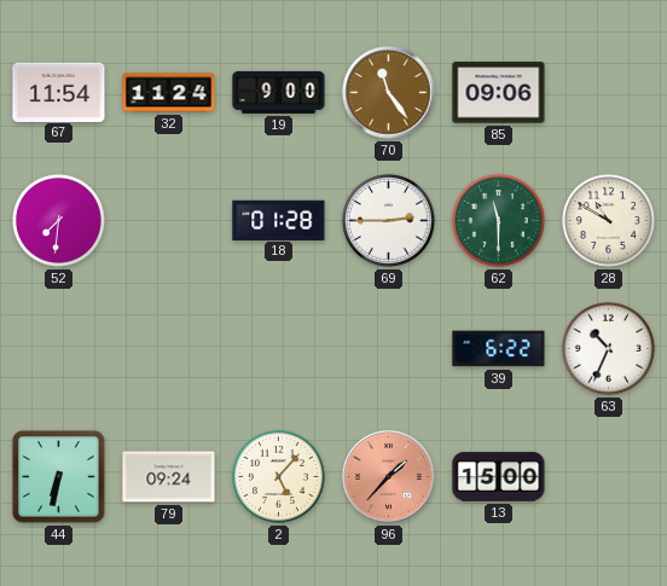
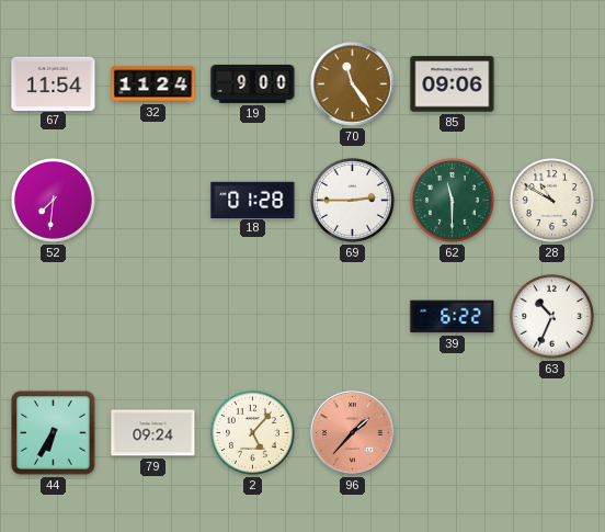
44: 6:32 -> 6:35 (54, 433)
13: 15:00 -> none (499, 477)
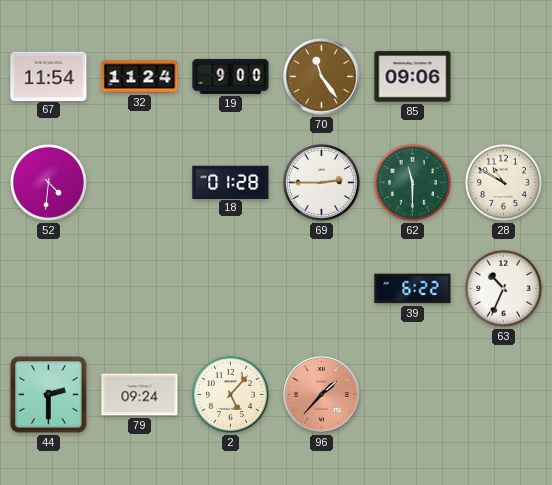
52: 7:31 -> 4:31 (48, 182)
44: 6:35 -> 2:30 (49, 395)
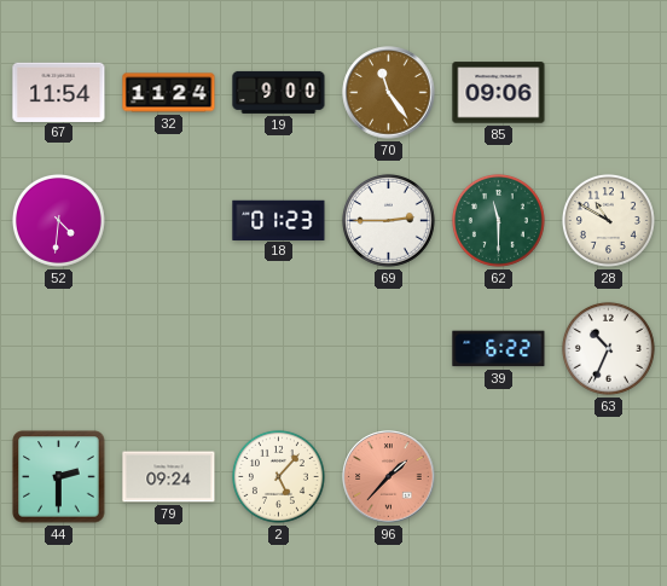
18: 01:28 -> 01:23 (279, 220)
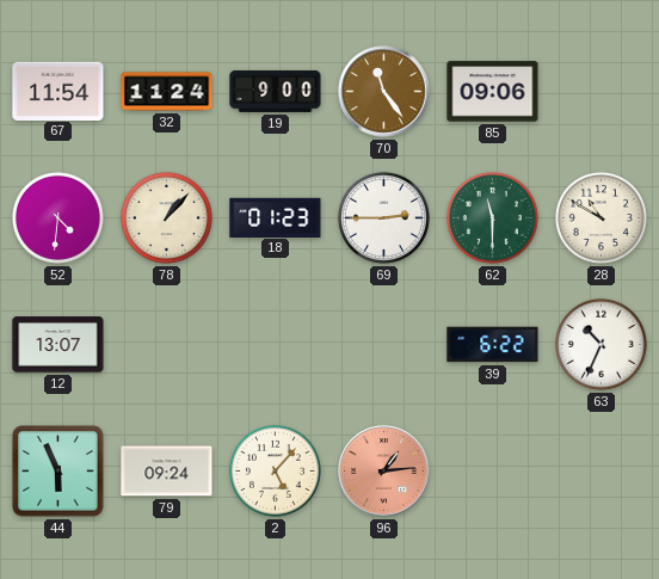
78: none -> 1:07 (166, 217)
12: none -> 13:07 (58, 345)
44: 2:30 -> 5:56 (58, 472)
96: 1:37 -> 1:14 (384, 472)
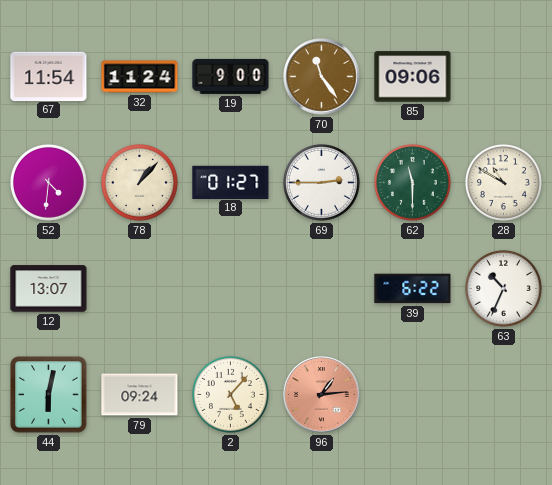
18: 01:23 -> 01:27 (231, 182)
44: 5:56 -> 6:02 (49, 395)
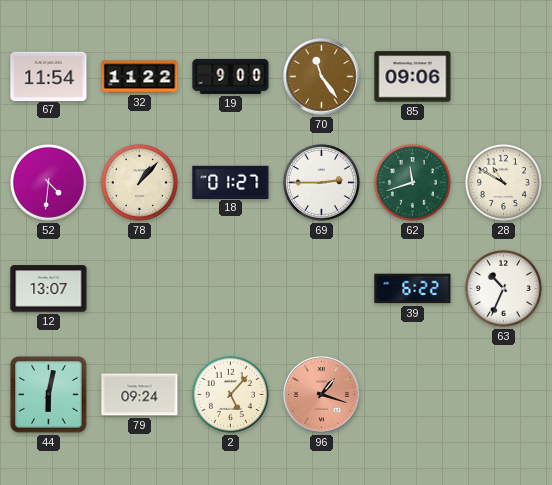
32: 11:24 -> 11:22 (140, 77)
62: 11:30 -> 11:42 (412, 182)
96: 1:14 -> 1:18 (322, 395)
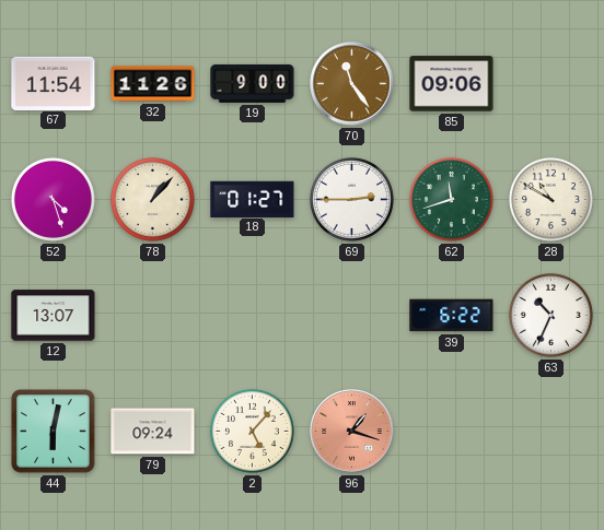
32: 11:22 -> 11:26 (153, 84)
52: 4:31 -> 4:27 (53, 199)
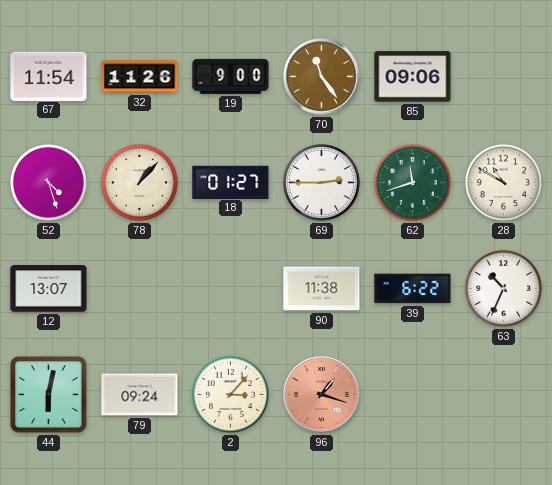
90: none -> 11:38 (322, 289)
2: 5:07 -> 3:07 (230, 394)
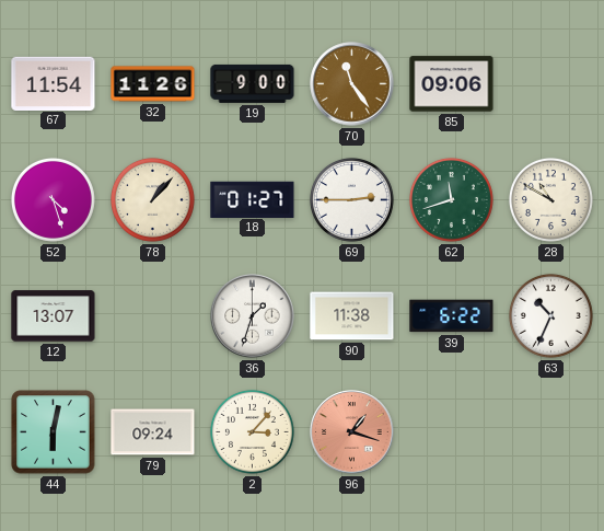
36: none -> 1:33 (253, 316)
